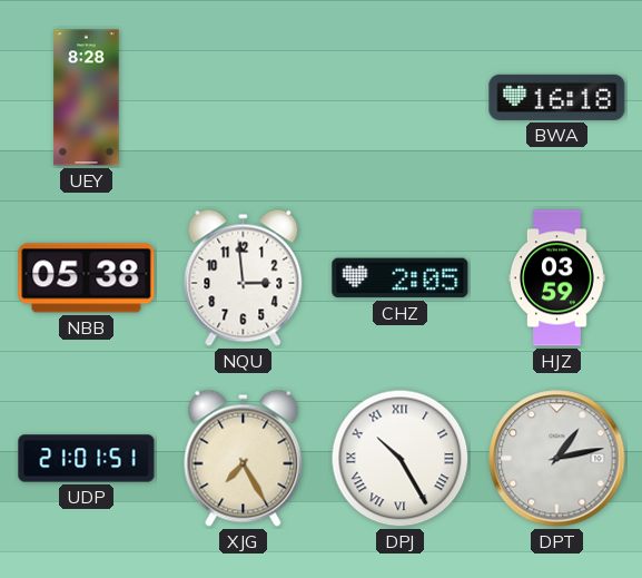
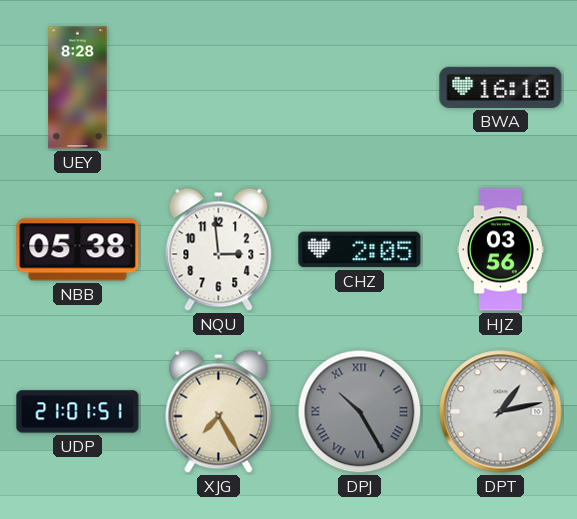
HJZ: 03:59 -> 03:56 (501, 250)
DPJ dial: white -> grey (360, 412)
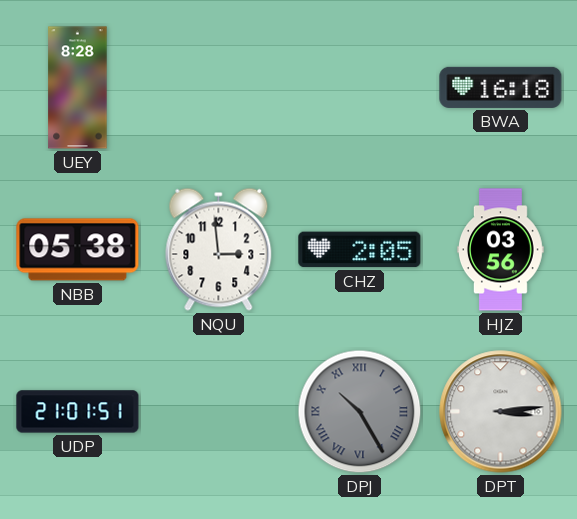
XJG: 7:25 -> none (219, 411)
DPT: 1:13 -> 3:14 (501, 412)
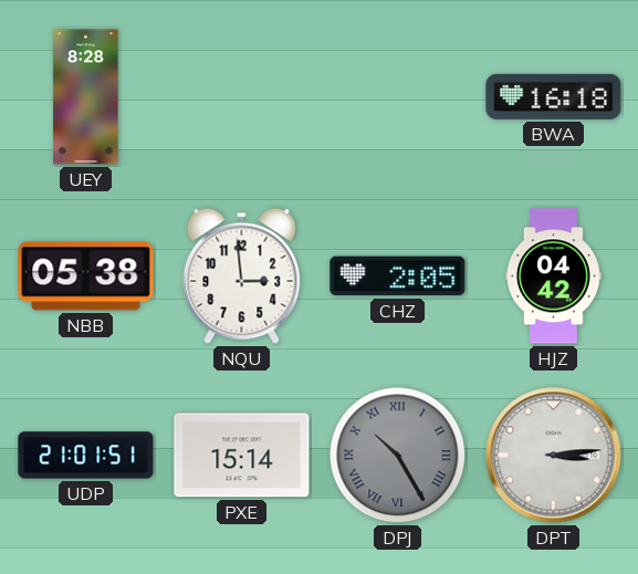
HJZ: 03:56 -> 04:42 (554, 276)
PXE: none -> 15:14 (242, 456)
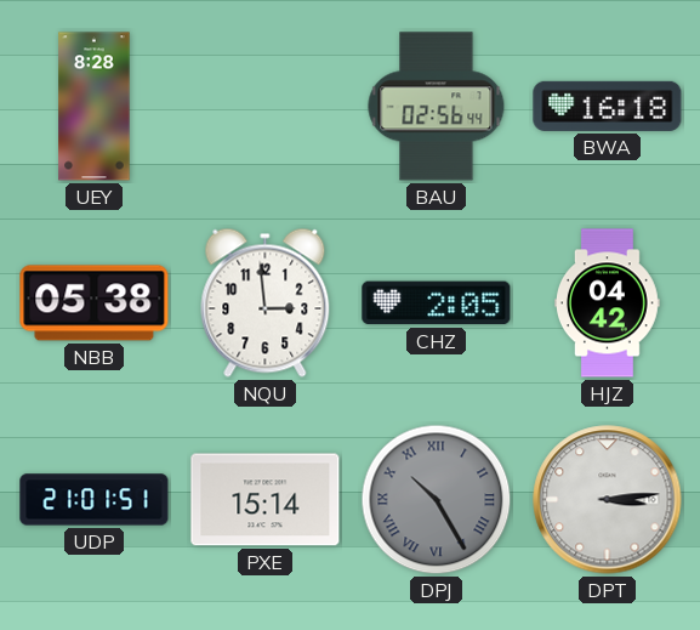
BAU: none -> 02:56 (437, 107)
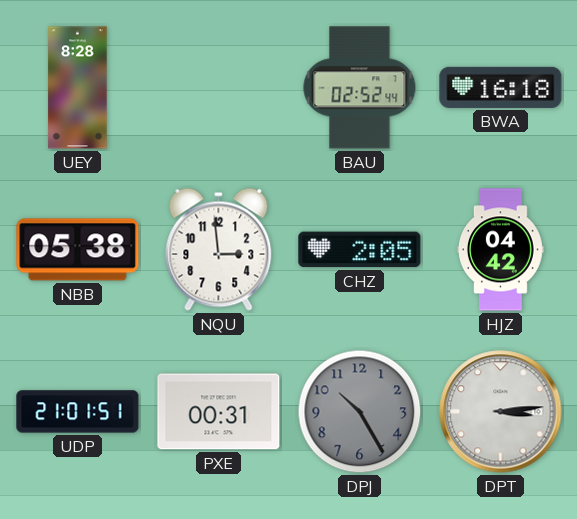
BAU: 02:56 -> 02:52 (360, 88)
PXE: 15:14 -> 00:31 (219, 412)
DPJ numerals: Roman -> Arabic (360, 412)
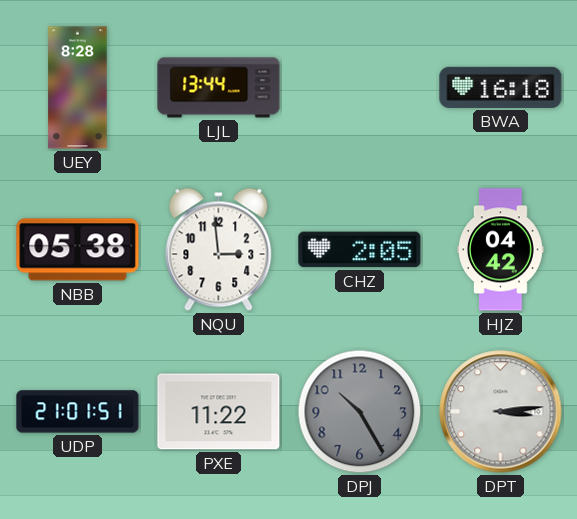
LJL: none -> 13:44 (219, 88)
BAU: 02:52 -> none (360, 88)
PXE: 00:31 -> 11:22 (219, 412)
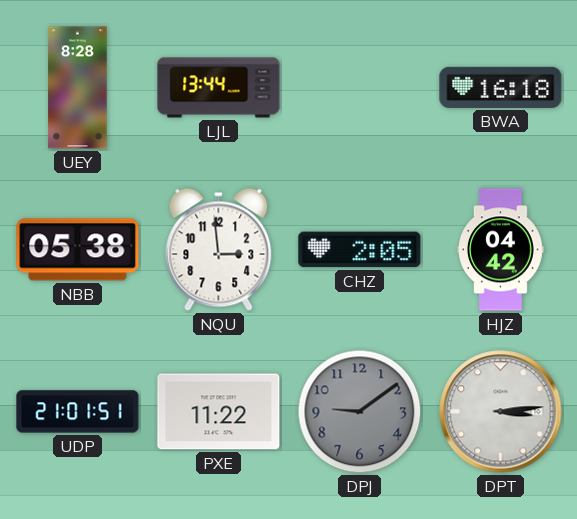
DPJ: 10:25 -> 9:09 (360, 412)
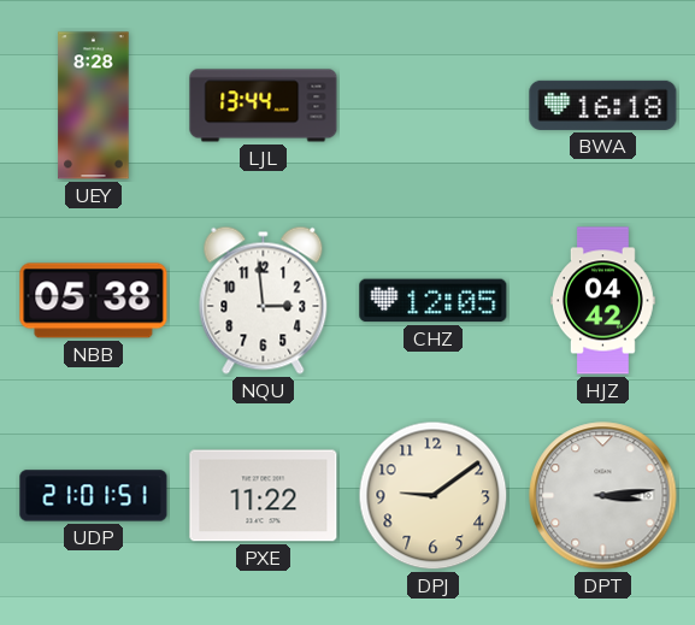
CHZ: 2:05 -> 12:05 (434, 301)
DPJ dial: grey -> cream (434, 496)
